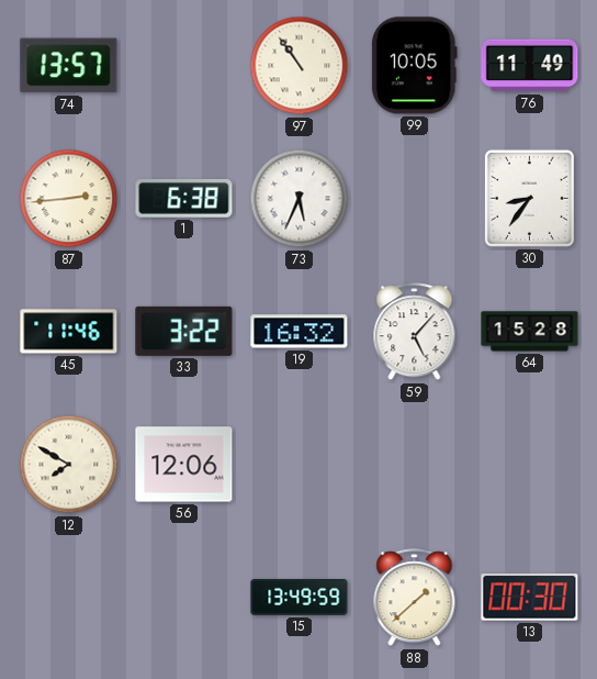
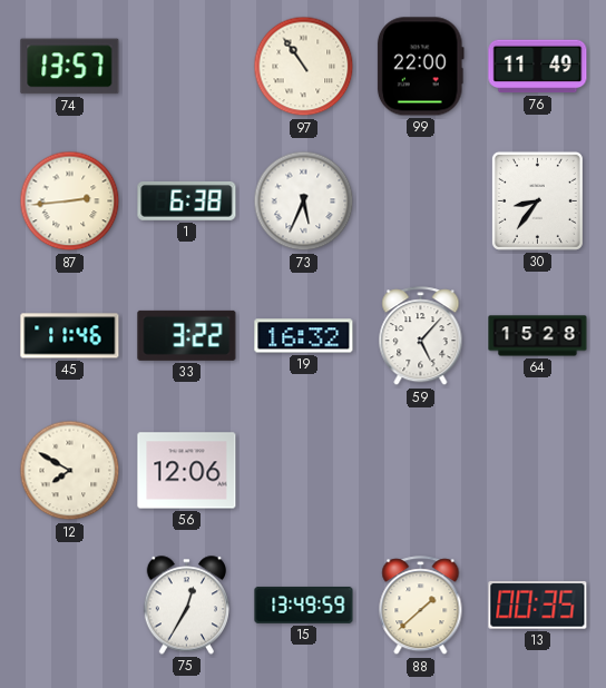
99: 10:05 -> 22:00 (420, 67)
75: none -> 12:35 (186, 606)
13: 00:30 -> 00:35 (538, 606)
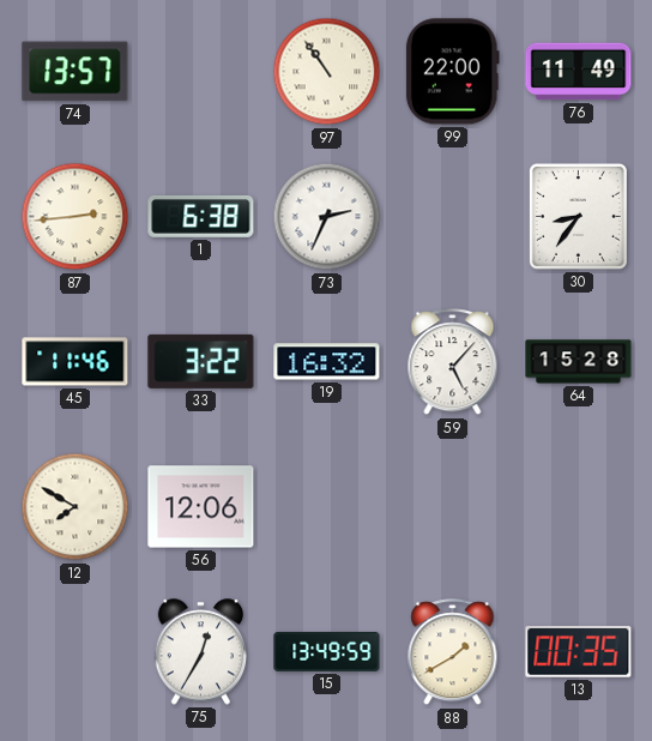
73: 5:34 -> 2:34 (327, 217)
88: 1:38 -> 1:40 (453, 652)
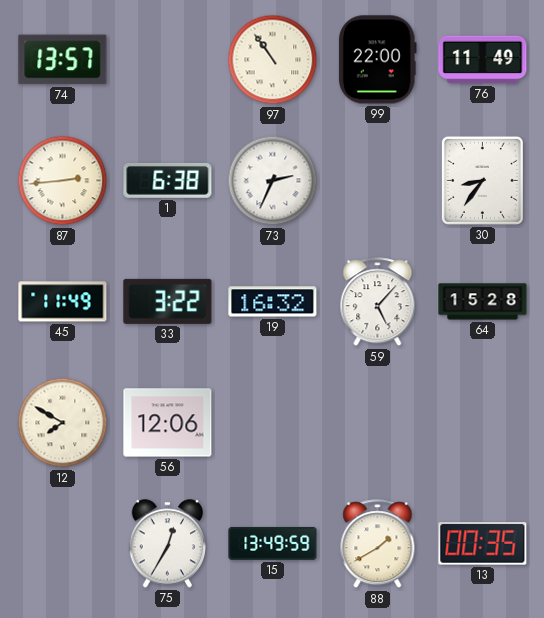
45: 11:46 -> 11:49 (63, 302)
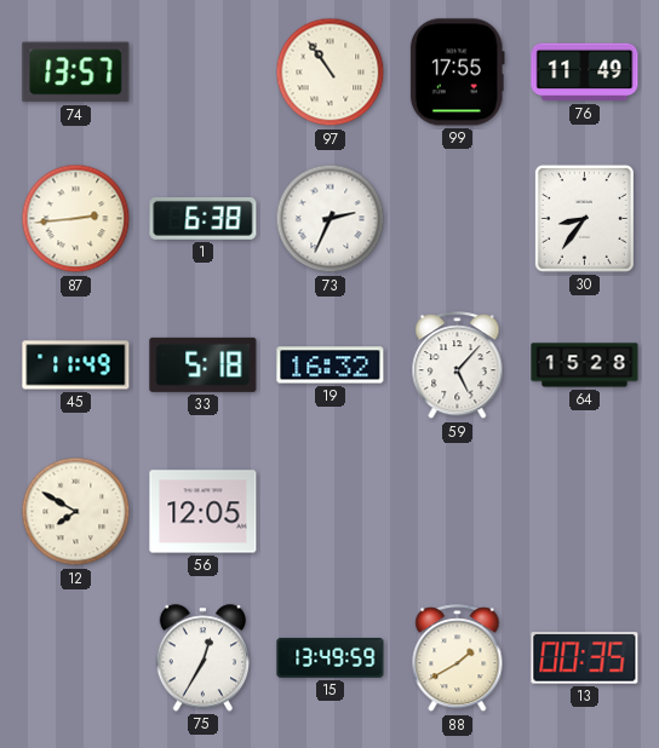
99: 22:00 -> 17:55 (457, 73)
33: 3:22 -> 5:18 (204, 364)
56: 12:06 -> 12:05 (204, 512)
